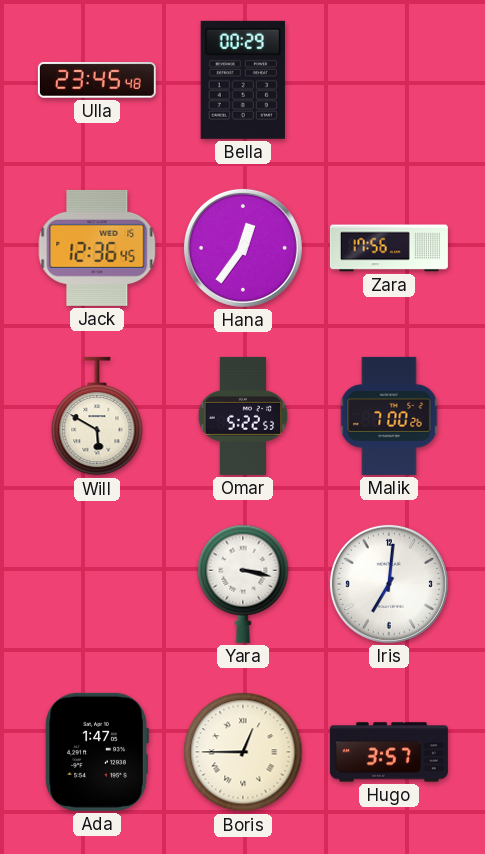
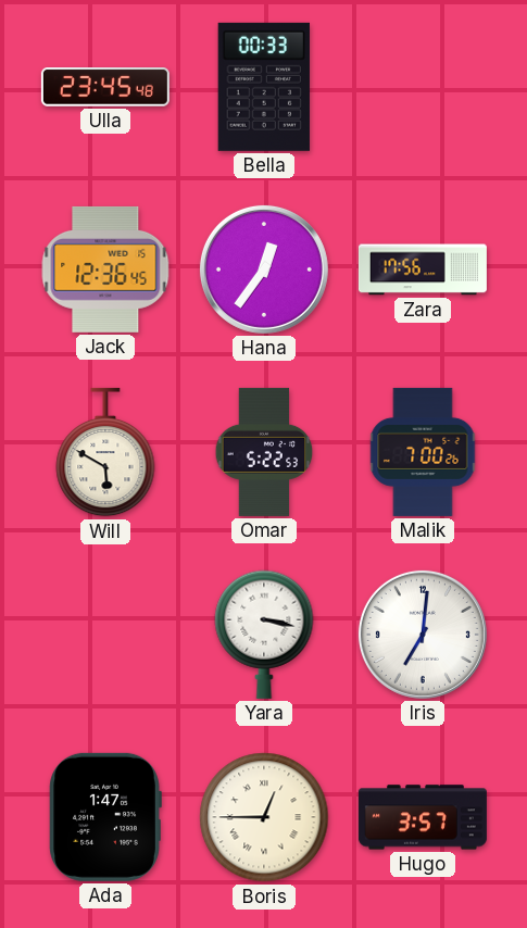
Bella: 00:29 -> 00:33 (264, 87)
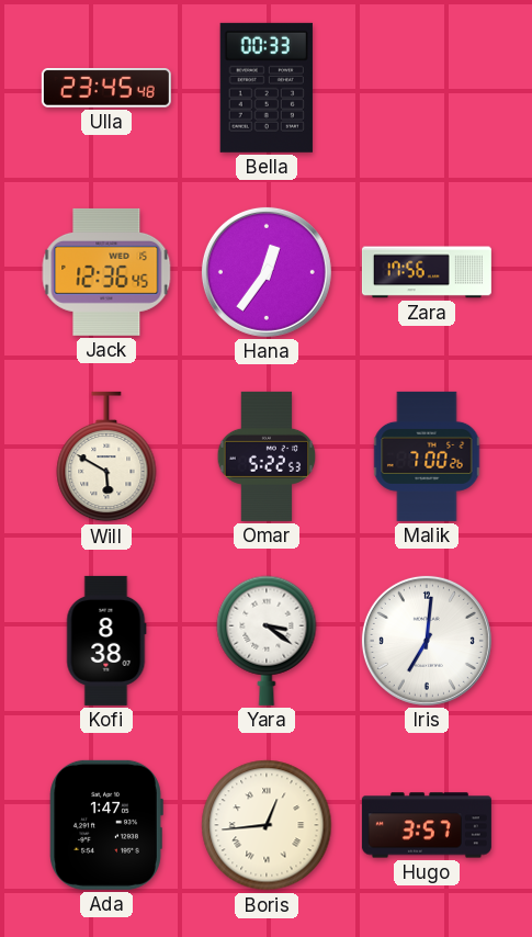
Kofi: none -> 8:38 (106, 641)
Yara: 3:17 -> 3:21 (267, 641)
Boris: 12:45 -> 12:44 (267, 825)
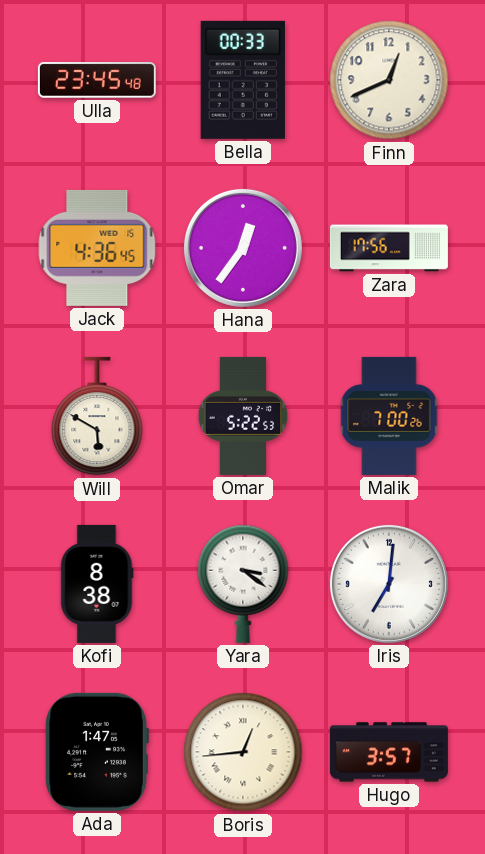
Finn: none -> 12:41 (389, 80)
Jack: 12:36 -> 4:36 (97, 248)
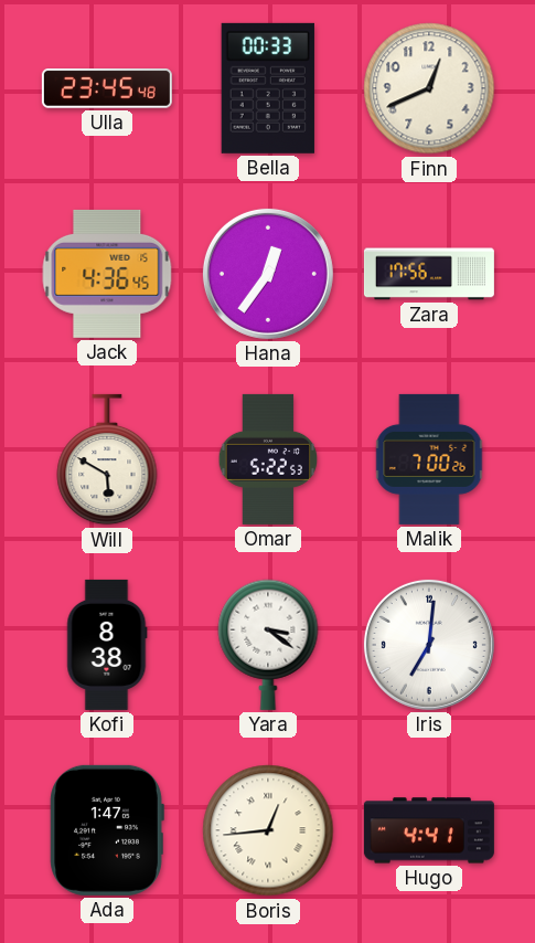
Hugo: 3:57 -> 4:41 (429, 830)
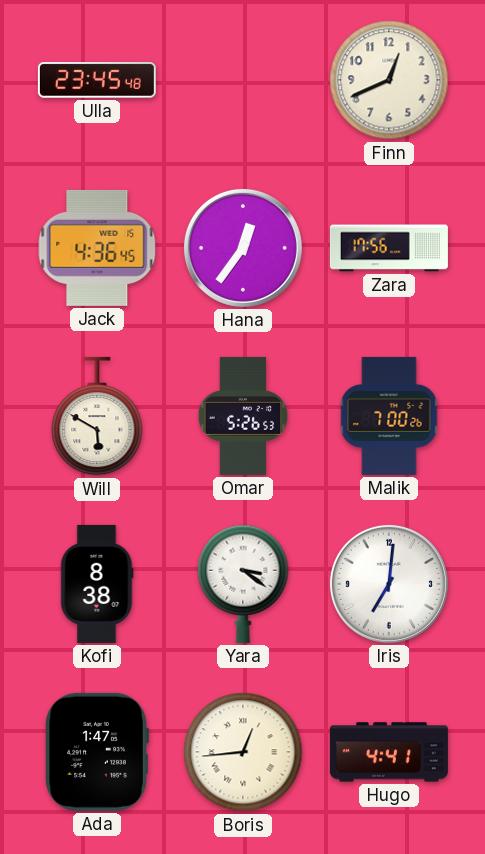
Bella: 00:33 -> none (268, 88)
Omar: 5:22 -> 5:26 (243, 416)
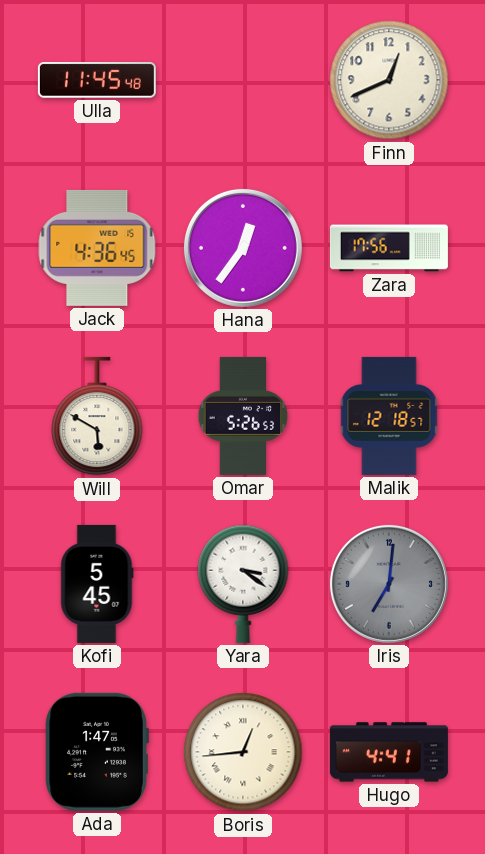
Ulla: 23:45 -> 11:45 (97, 81)
Malik: 7:00 -> 12:18 (389, 416)
Kofi: 8:38 -> 5:45 (97, 584)
Iris dial: white -> grey (389, 584)
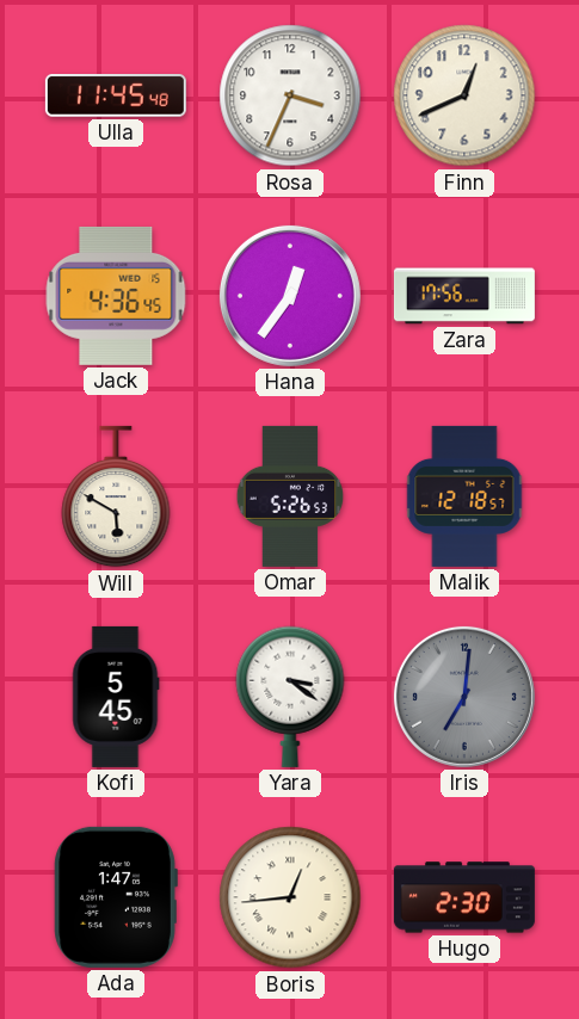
Rosa: none -> 3:34 (290, 95)
Hugo: 4:41 -> 2:30 (464, 897)
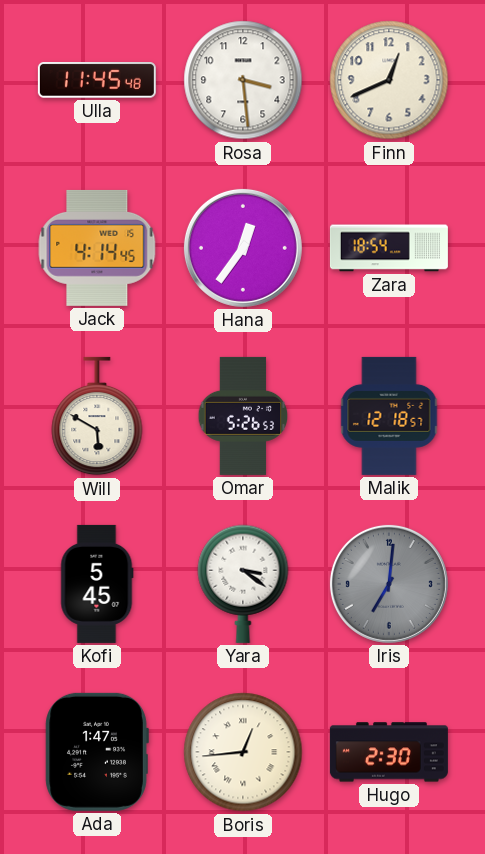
Rosa: 3:34 -> 3:29 (243, 80)
Jack: 4:36 -> 4:14 (97, 248)
Zara: 17:56 -> 18:54 (389, 248)
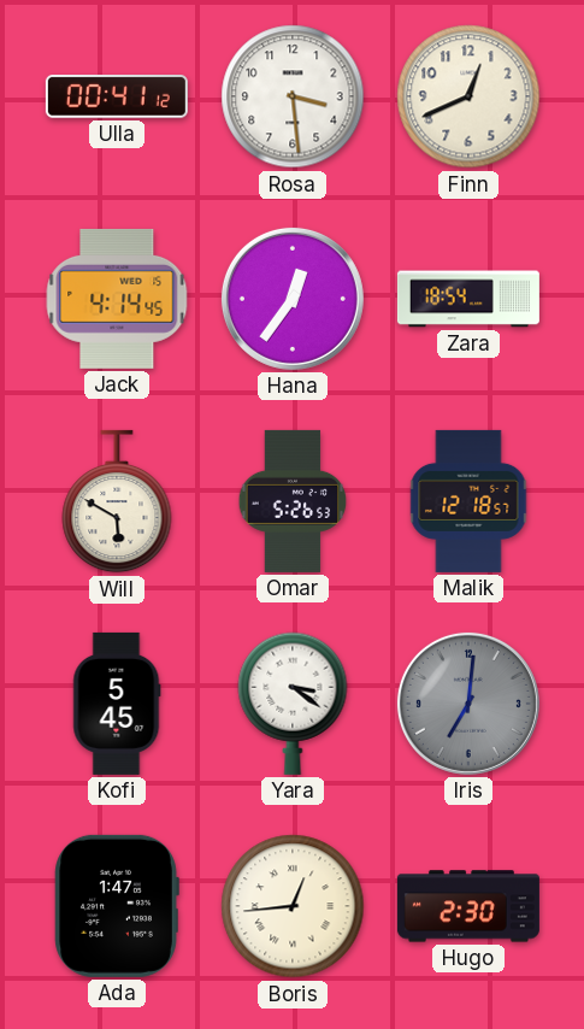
Ulla: 11:45 -> 00:41 (117, 98)
